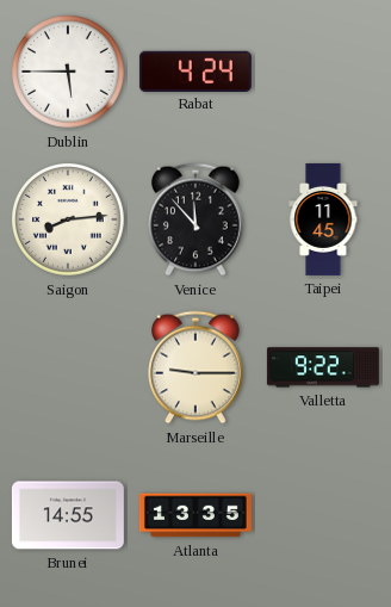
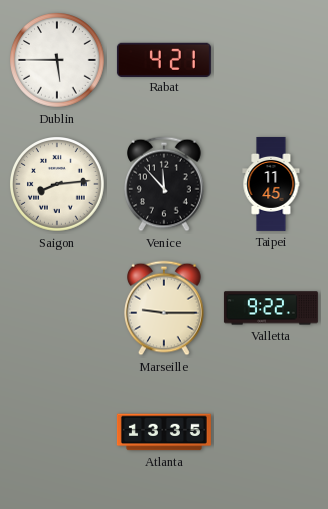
Rabat: 4:24 -> 4:21 (164, 59)
Brunei: 14:55 -> none (68, 515)
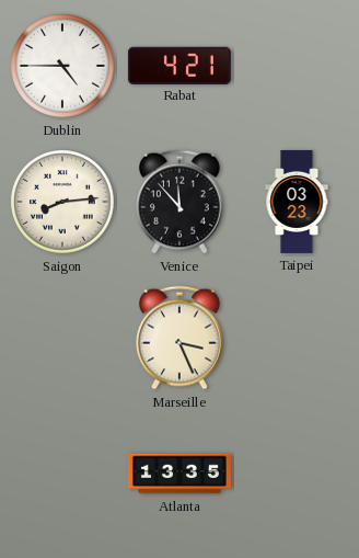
Dublin: 5:45 -> 4:45 (63, 67)
Taipei: 11:45 -> 03:23 (297, 202)
Marseille: 9:15 -> 3:26 (181, 338)
Valletta: 9:22 -> none (271, 308)
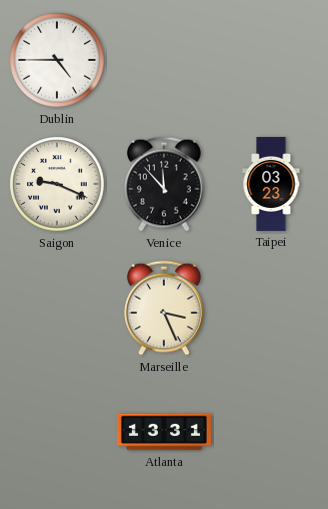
Rabat: 4:21 -> none (179, 65)
Saigon: 8:14 -> 9:19 (58, 185)
Atlanta: 13:35 -> 13:31 (164, 432)
